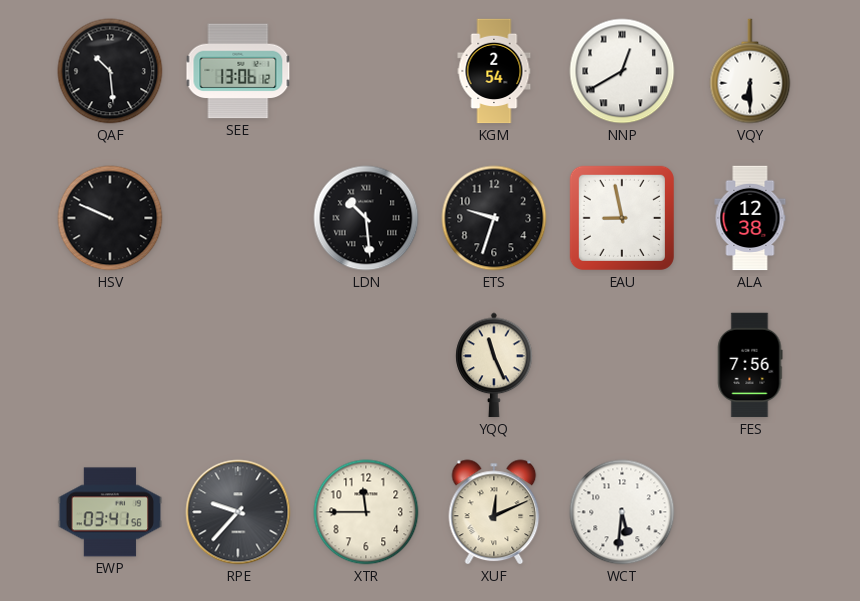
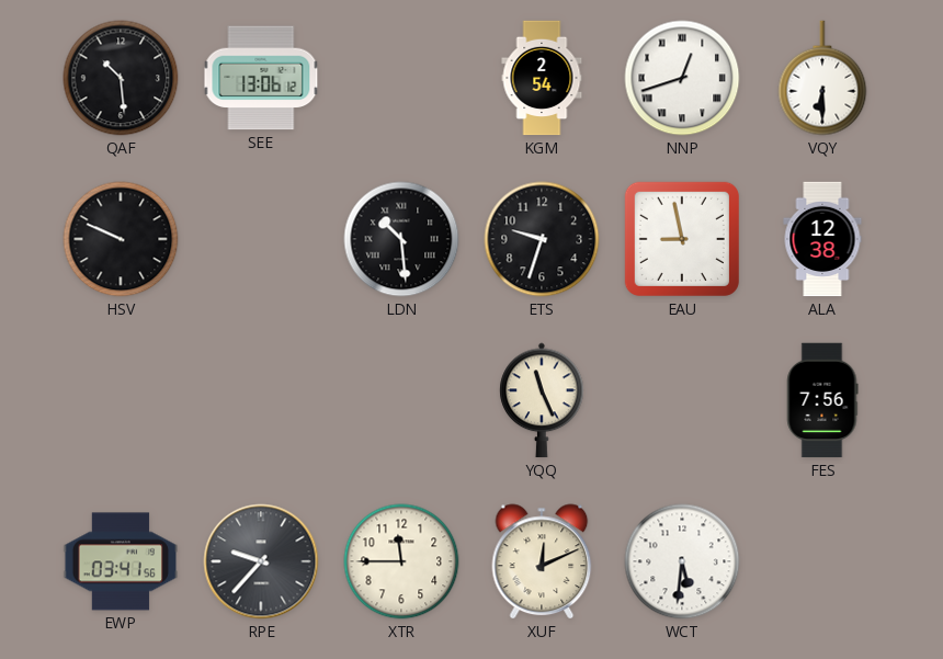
NNP: 12:40 -> 12:42 (682, 78)
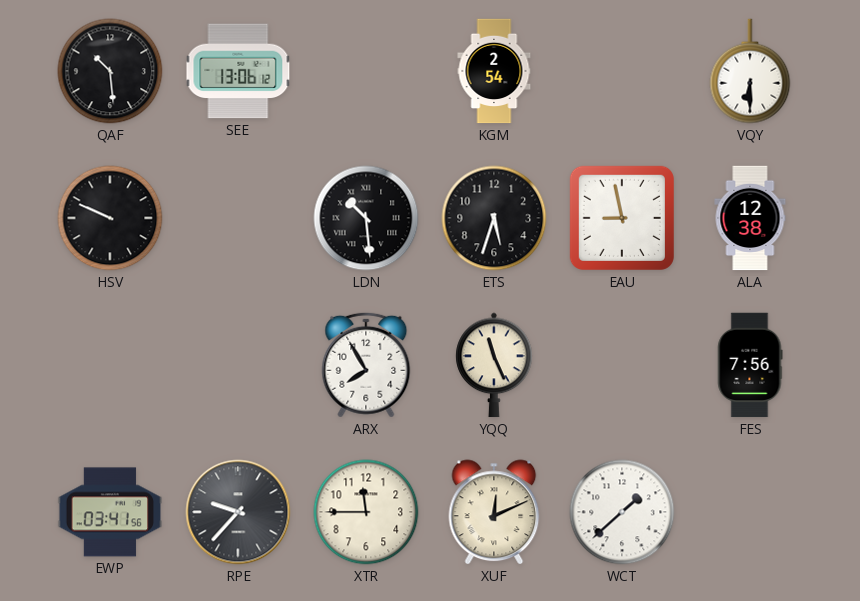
NNP: 12:42 -> none (682, 78)
ETS: 9:33 -> 5:33 (494, 218)
ARX: none -> 7:55 (366, 365)
WCT: 5:31 -> 1:38 (622, 512)
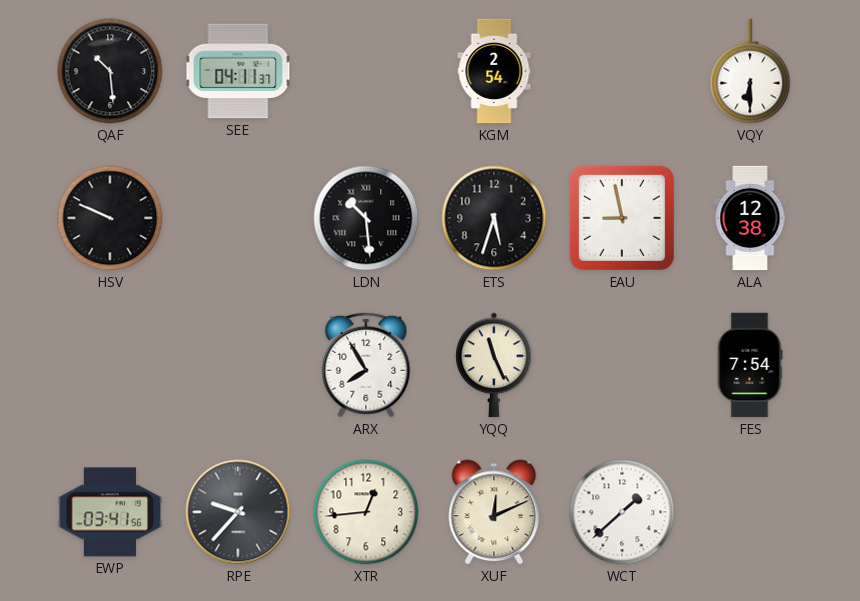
SEE: 13:06 -> 04:11 (238, 71)
FES: 7:56 -> 7:54 (750, 365)
XTR: 11:45 -> 12:44 (366, 512)
